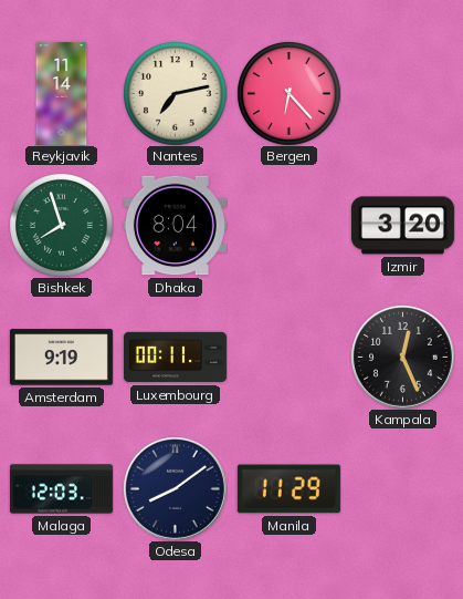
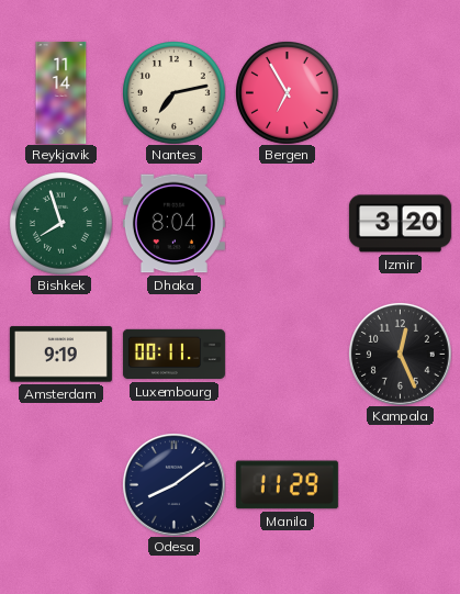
Bergen: 6:23 -> 6:55 (288, 93)
Malaga: 12:03 -> none (61, 489)
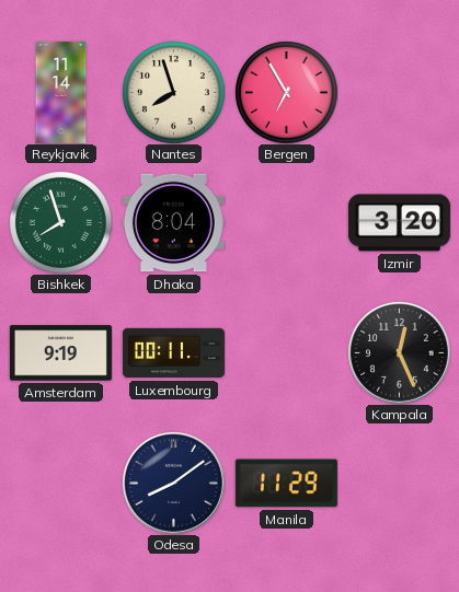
Nantes: 7:13 -> 7:57 (174, 93)
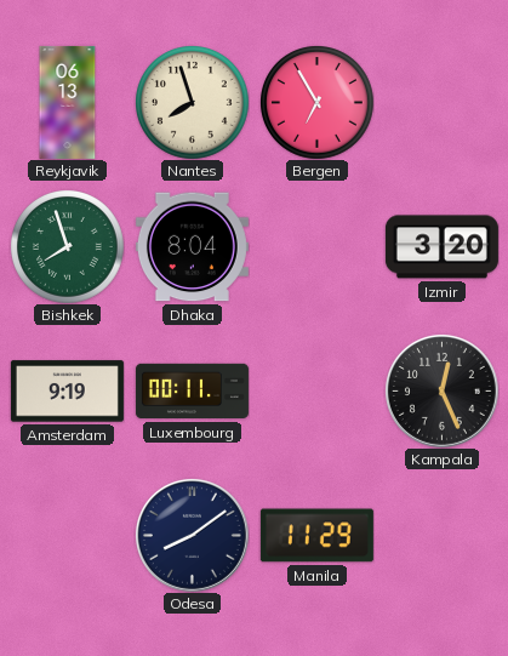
Reykjavik: 11:14 -> 06:13 (68, 102)
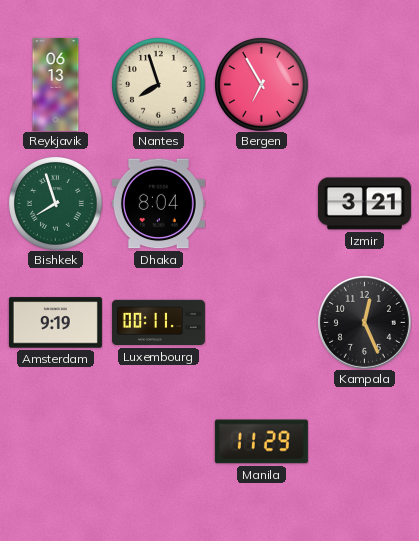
Izmir: 3:20 -> 3:21 (364, 204)
Odesa: 8:09 -> none (192, 535)
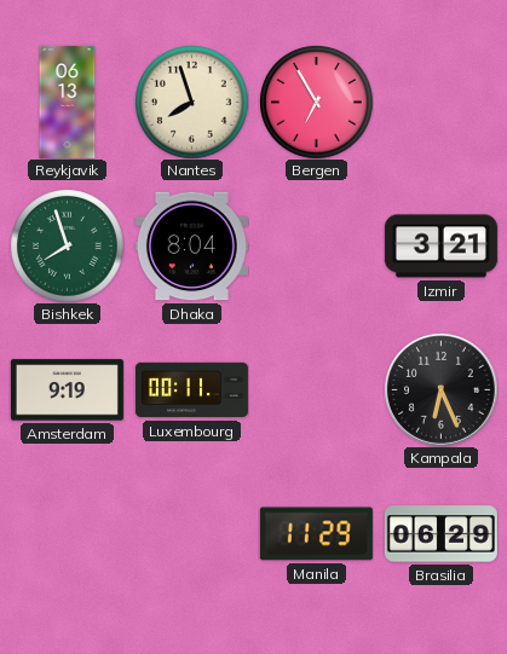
Kampala: 12:26 -> 6:26 (440, 389)
Brasilia: none -> 06:29 (440, 534)
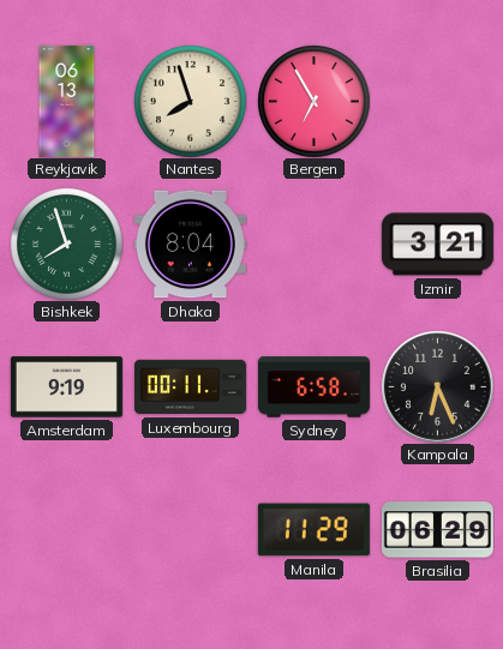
Sydney: none -> 6:58 (313, 387)
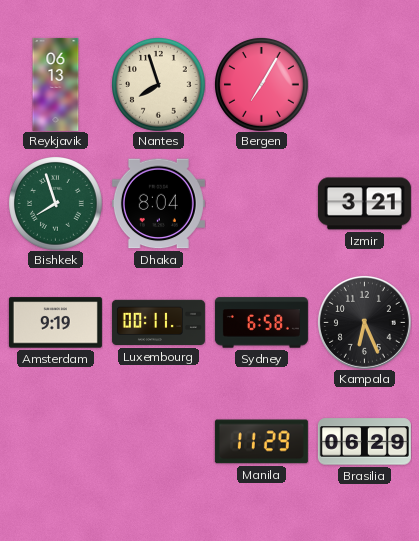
Bergen: 6:55 -> 7:05 (262, 85)
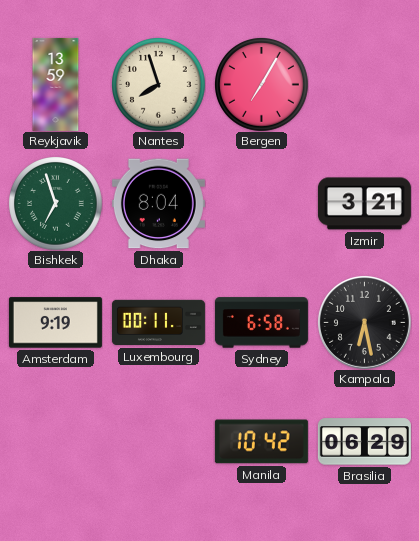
Reykjavik: 06:13 -> 13:59 (56, 84)
Bishkek: 7:57 -> 6:57 (56, 204)
Kampala: 6:26 -> 6:28 (364, 322)
Manila: 11:29 -> 10:42 (261, 442)
